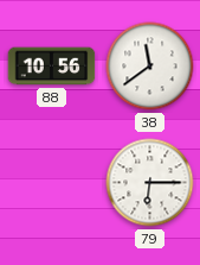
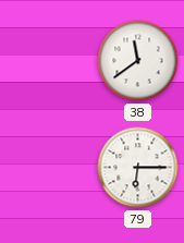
88: 10:56 -> none (52, 67)
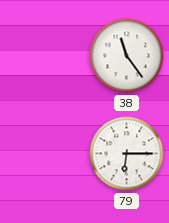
38: 11:39 -> 11:24 (127, 56)
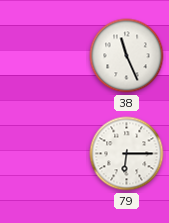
38: 11:24 -> 11:26 (127, 56)
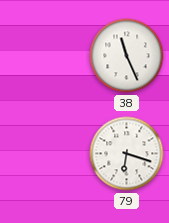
79: 6:15 -> 6:18 (127, 154)
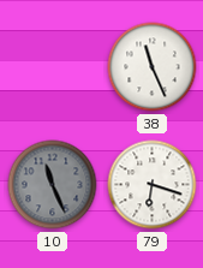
10: none -> 11:26 (53, 185)
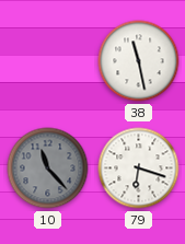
38: 11:26 -> 11:28 (139, 61)
10: 11:26 -> 11:23 (48, 169)
